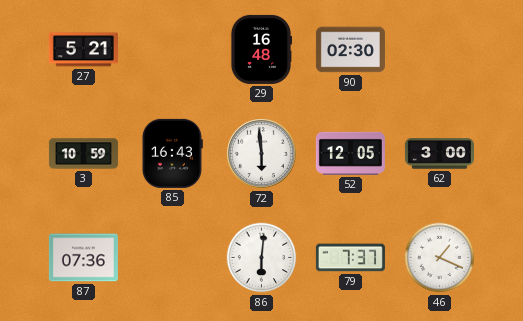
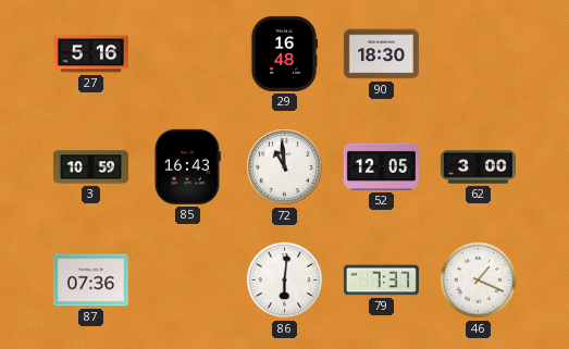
27: 5:21 -> 5:16 (90, 54)
90: 02:30 -> 18:30 (381, 54)
72: 5:59 -> 10:59 (285, 167)
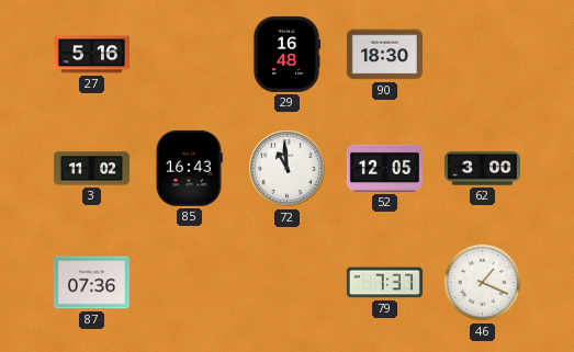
3: 10:59 -> 11:02 (91, 169)
86: 6:01 -> none (285, 281)
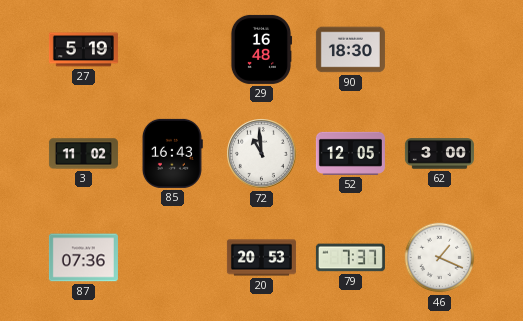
27: 5:16 -> 5:19 (83, 50)
20: none -> 20:53 (261, 258)
